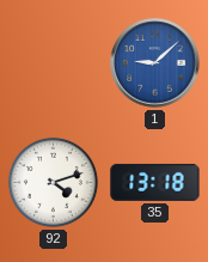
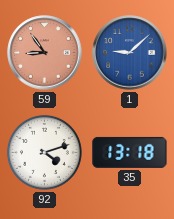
59: none -> 8:54 (45, 53)
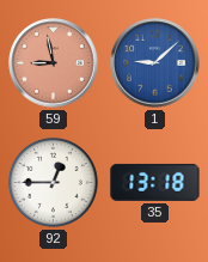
59: 8:54 -> 8:58 (54, 63)
92: 4:12 -> 12:45 (53, 182)
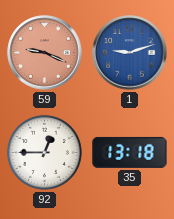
59: 8:58 -> 9:19 (45, 53)
1: 9:08 -> 9:12 (130, 53)
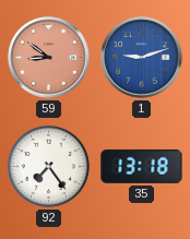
59: 9:19 -> 8:51 (49, 58)
92: 12:45 -> 7:24 (48, 166)
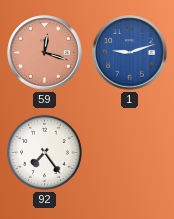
59: 8:51 -> 12:18 (45, 53)
35: 13:18 -> none (142, 166)
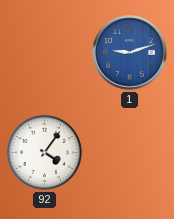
59: 12:18 -> none (45, 53)
92: 7:24 -> 4:06 (44, 152)
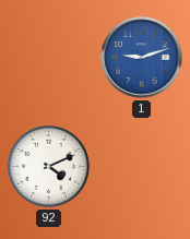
92: 4:06 -> 4:11 (48, 166)
